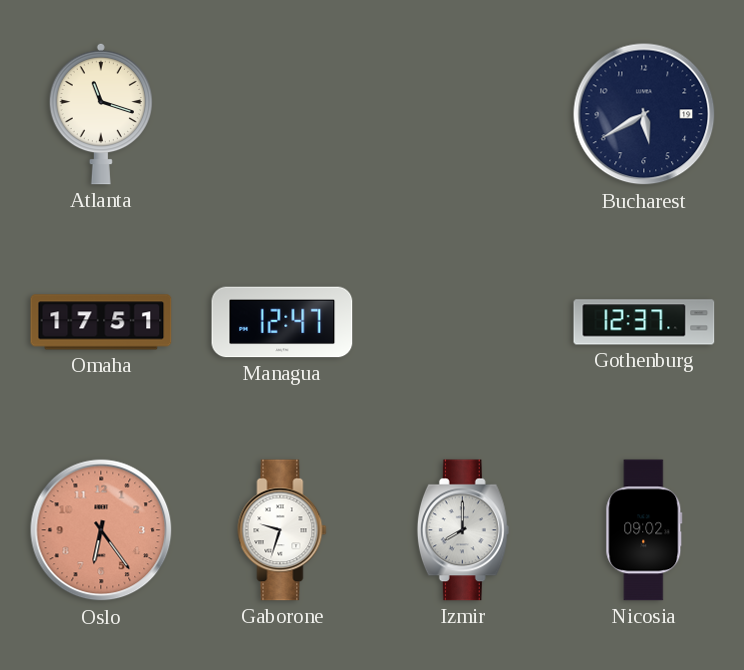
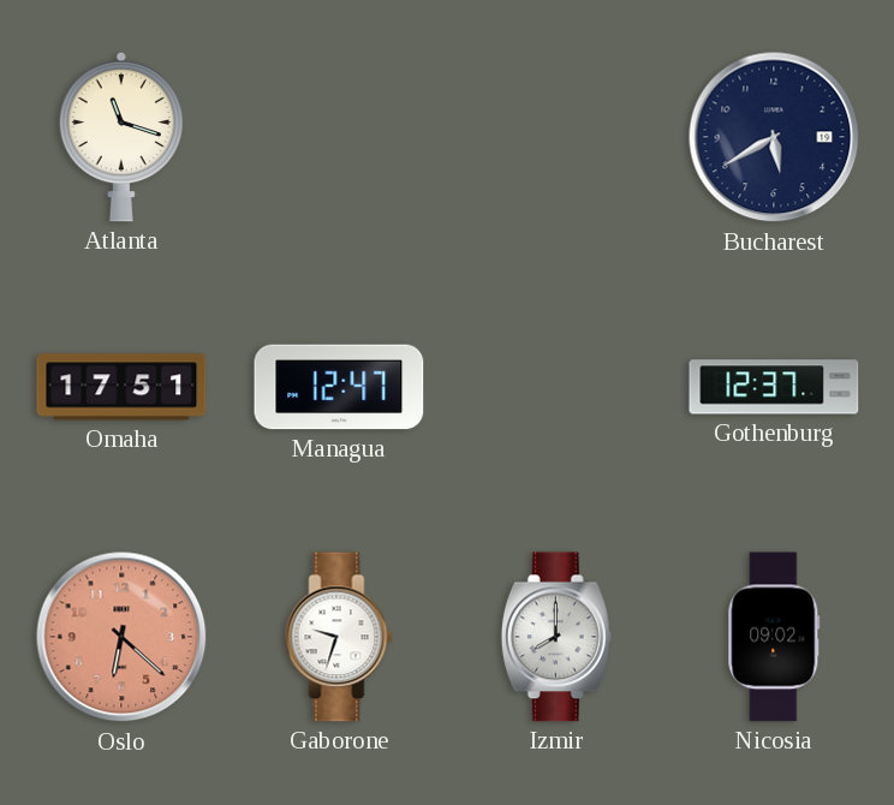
Oslo: 6:24 -> 6:22 (121, 637)
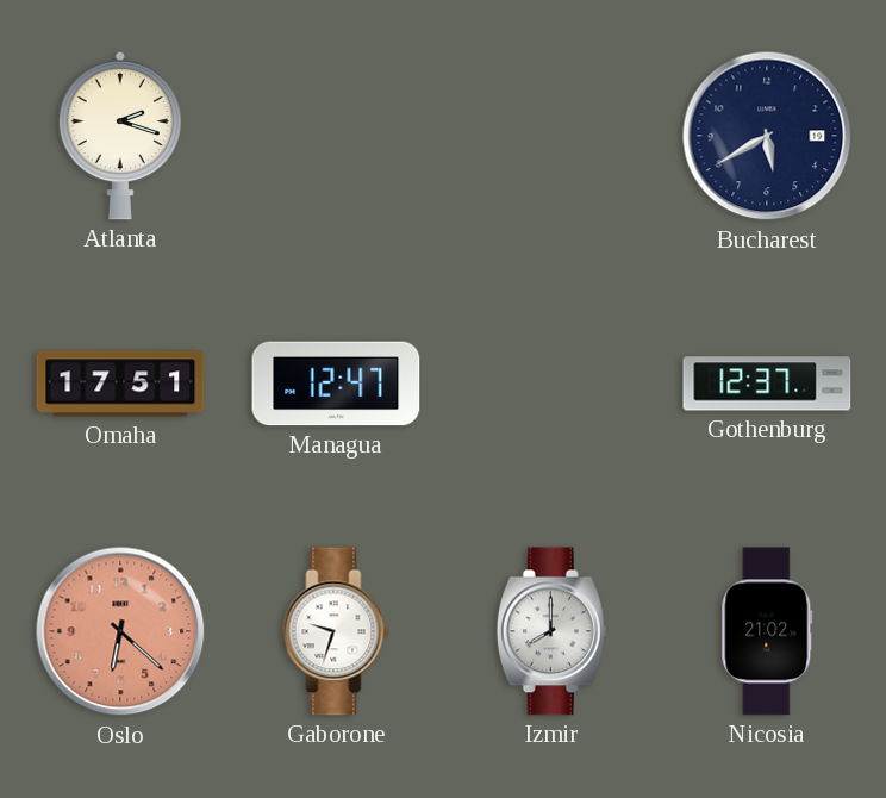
Atlanta: 11:18 -> 2:18 (119, 136)
Nicosia: 09:02 -> 21:02 (767, 631)
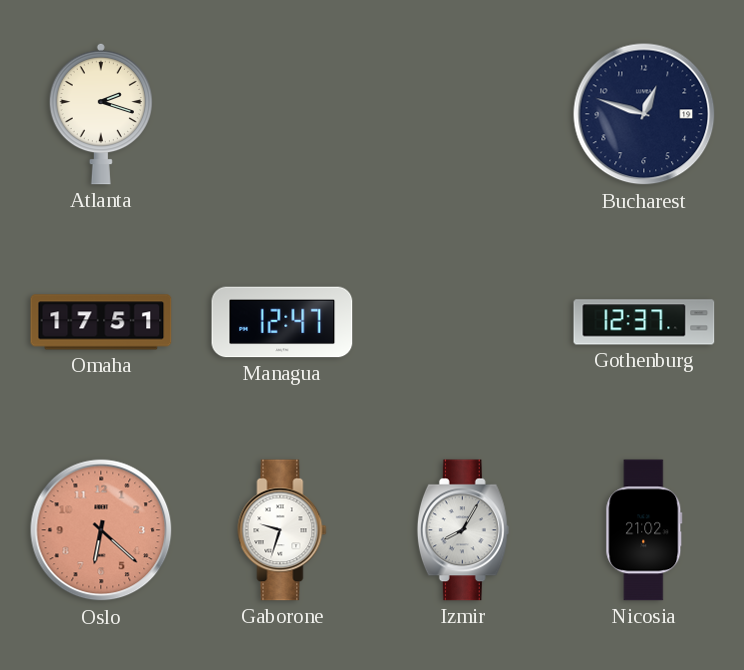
Bucharest: 5:40 -> 12:48 (644, 114)
Izmir: 8:00 -> 8:05 (463, 530)
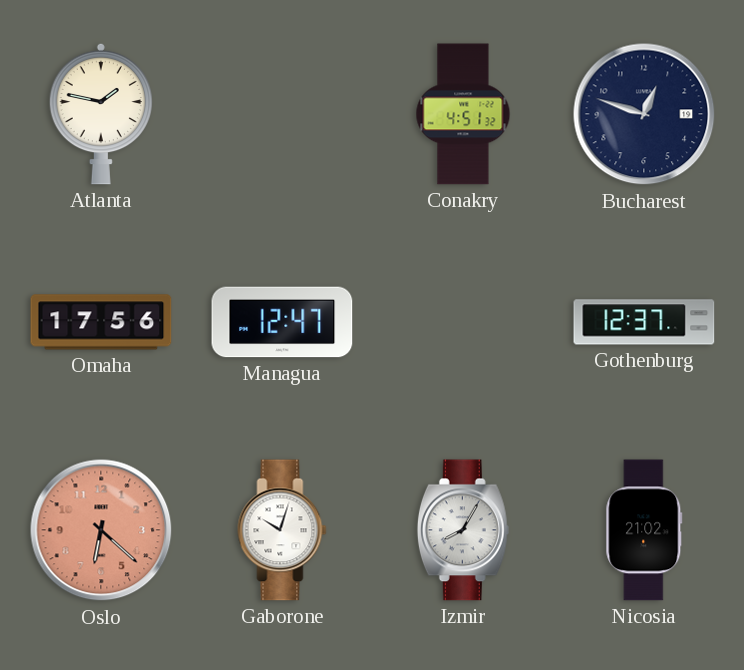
Atlanta: 2:18 -> 1:47 (100, 114)
Conakry: none -> 4:51 (463, 114)
Omaha: 17:51 -> 17:56 (101, 322)
Gaborone: 9:33 -> 10:03 (282, 530)
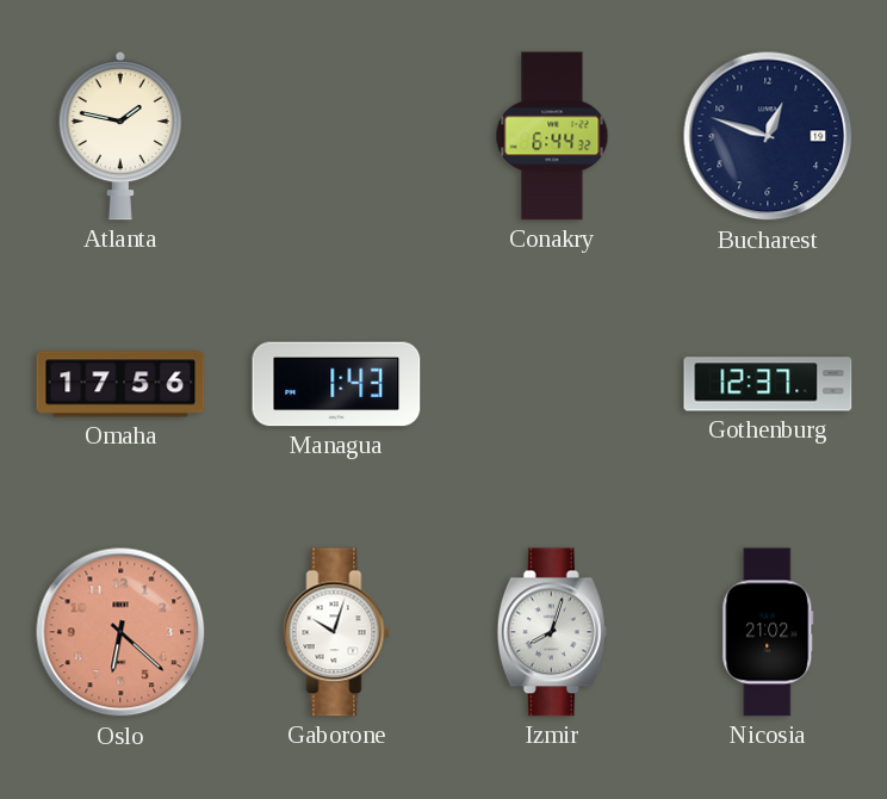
Conakry: 4:51 -> 6:44 (552, 136)
Managua: 12:47 -> 1:43 (336, 384)
Izmir: 8:05 -> 8:03 (552, 632)
